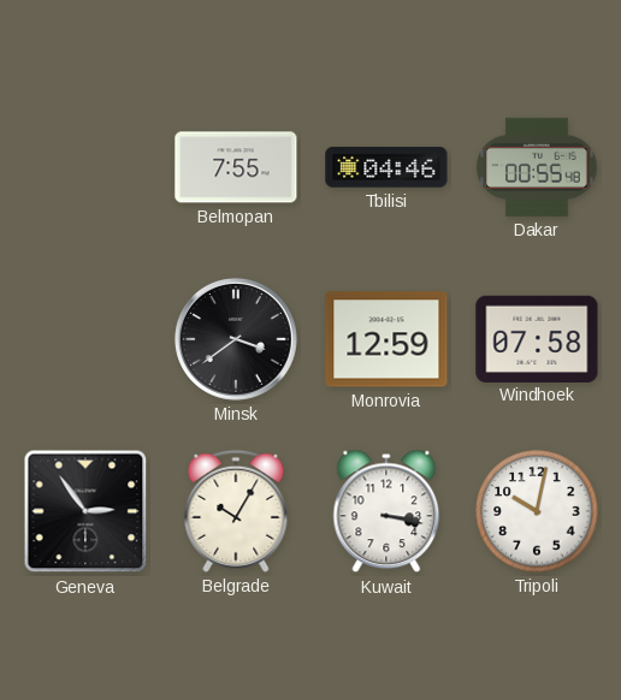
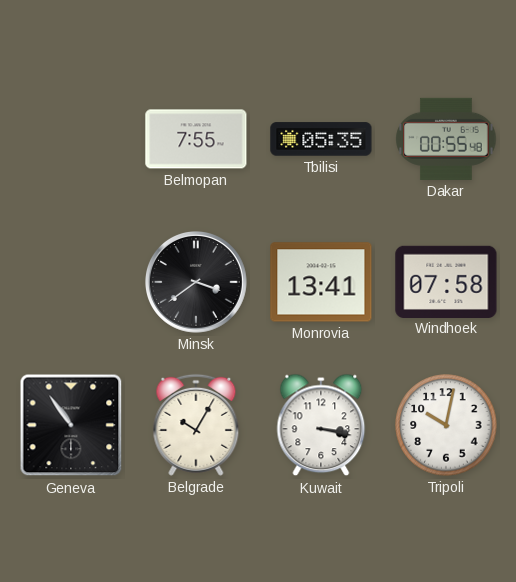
Tbilisi: 04:46 -> 05:35 (321, 139)
Monrovia: 12:59 -> 13:41 (321, 282)
Geneva: 2:54 -> 10:54 (71, 425)
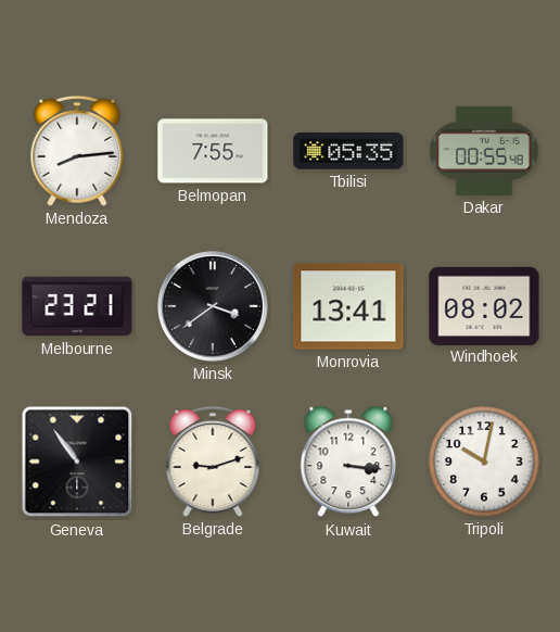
Mendoza: none -> 8:14 (77, 151)
Melbourne: none -> 23:21 (77, 306)
Windhoek: 07:58 -> 08:02 (484, 305)
Belgrade: 10:05 -> 9:12 (213, 462)
Kuwait: 3:17 -> 3:16 (348, 462)
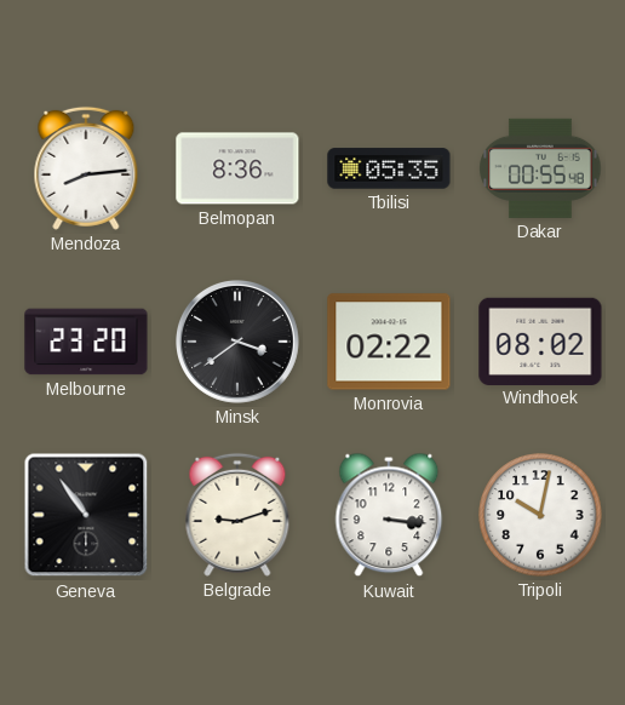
Belmopan: 7:55 -> 8:36 (237, 168)
Melbourne: 23:21 -> 23:20 (86, 342)
Monrovia: 13:41 -> 02:22 (389, 342)
